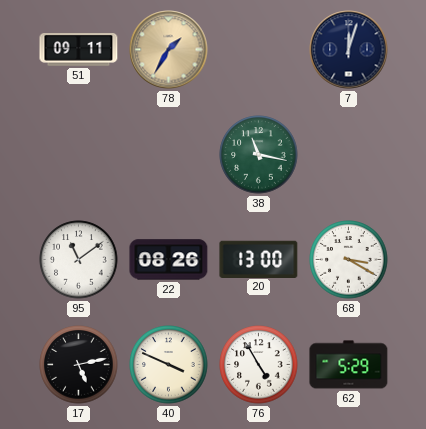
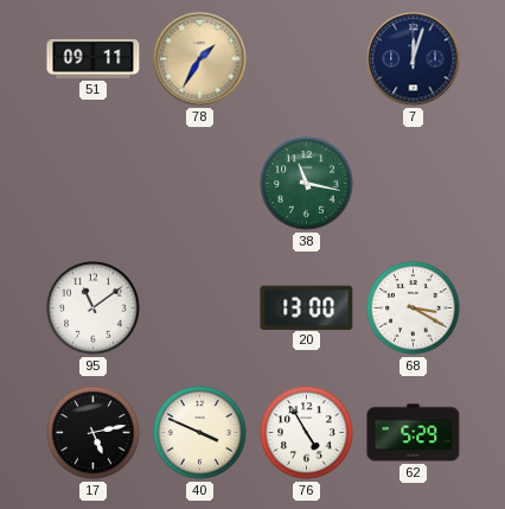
22: 08:26 -> none (169, 260)
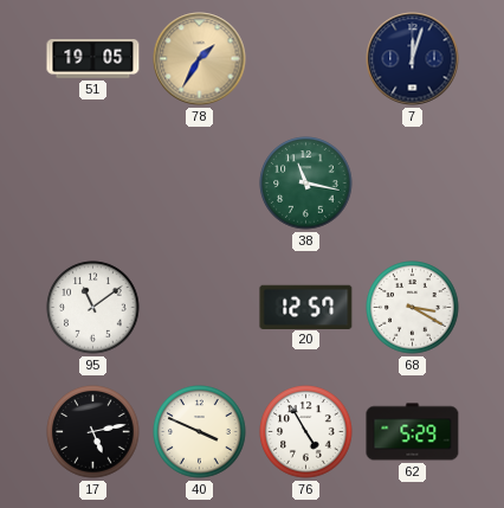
51: 09:11 -> 19:05 (93, 59)
20: 13:00 -> 12:57 (306, 307)
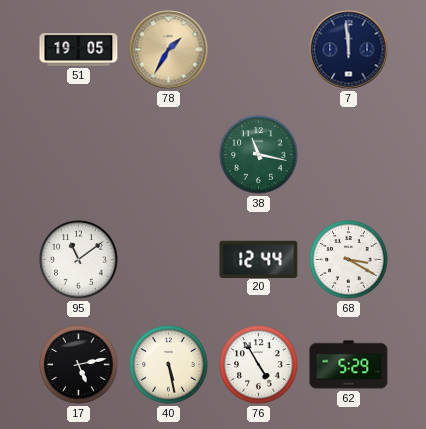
7: 12:03 -> 11:59 (349, 50)
20: 12:57 -> 12:44 (259, 259)
40: 3:49 -> 5:28 (169, 365)
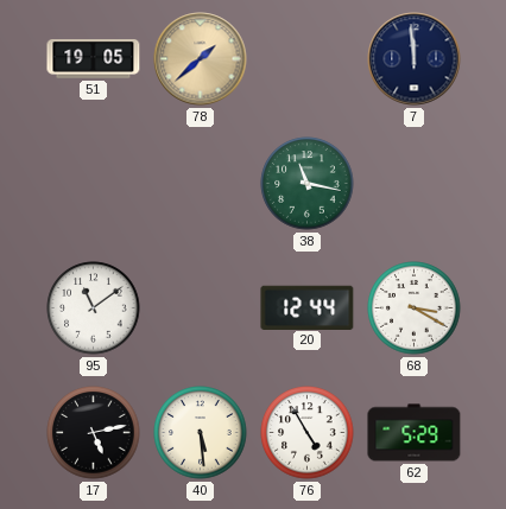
78: 1:35 -> 1:38 (201, 59)
40: 5:28 -> 5:29 (201, 433)
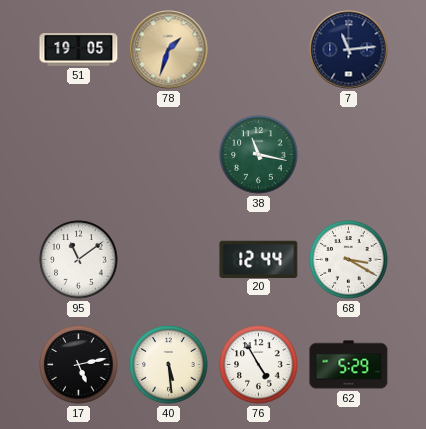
78: 1:38 -> 1:33 (169, 50)
7: 11:59 -> 11:14 (349, 50)
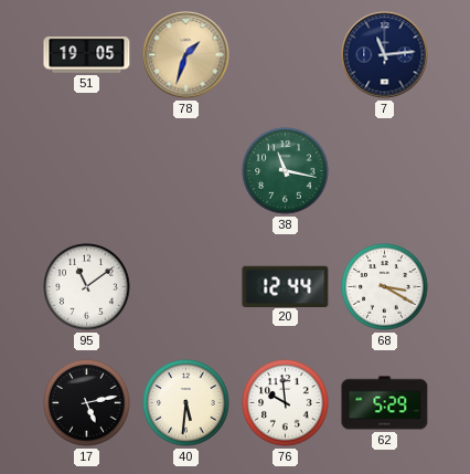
40: 5:29 -> 5:31 (186, 403)
76: 4:55 -> 9:59 (286, 403)
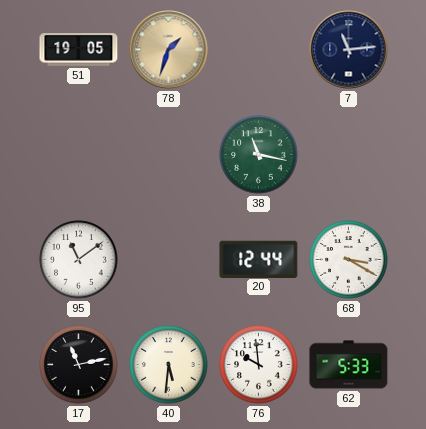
17: 5:13 -> 11:13 (79, 365)
62: 5:29 -> 5:33 (349, 365)
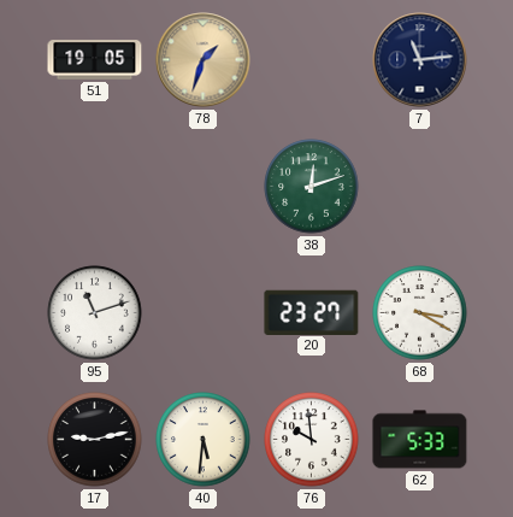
38: 11:17 -> 12:12 (312, 187)
95: 11:09 -> 11:12 (95, 313)
20: 12:44 -> 23:27 (312, 312)
17: 11:13 -> 9:13 (95, 440)
